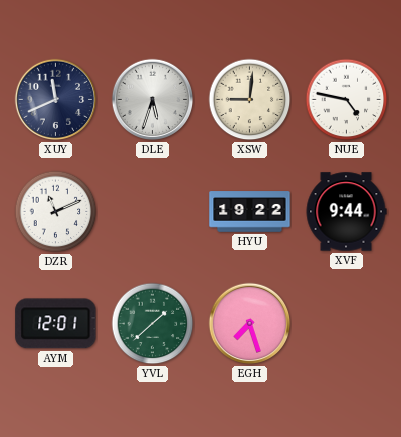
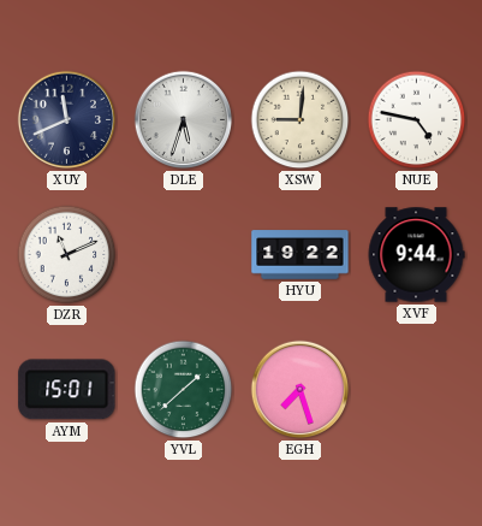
AYM: 12:01 -> 15:01 (67, 390)
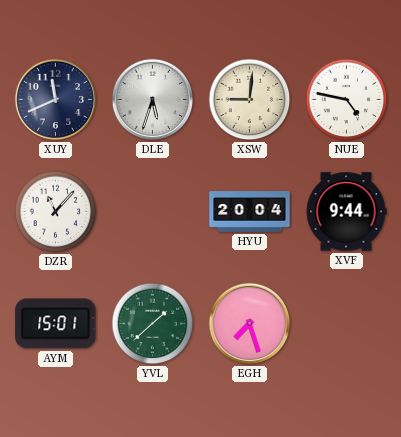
DZR: 11:11 -> 11:07 (56, 212)
HYU: 19:22 -> 20:04 (250, 212)
